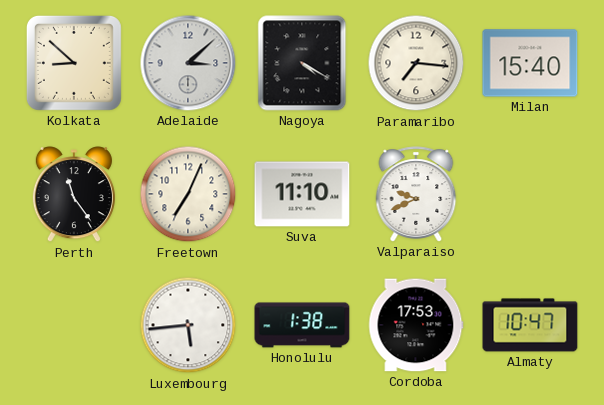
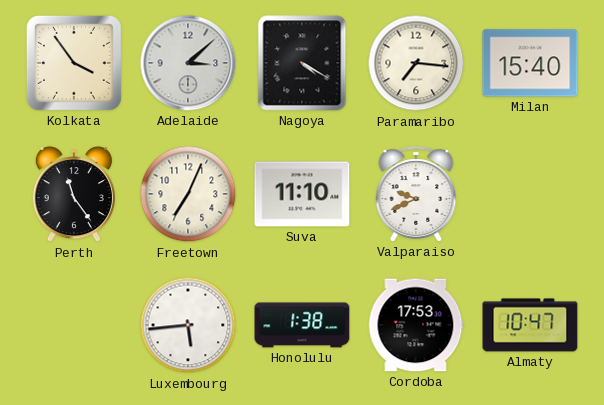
Kolkata: 8:52 -> 3:54 (74, 63)
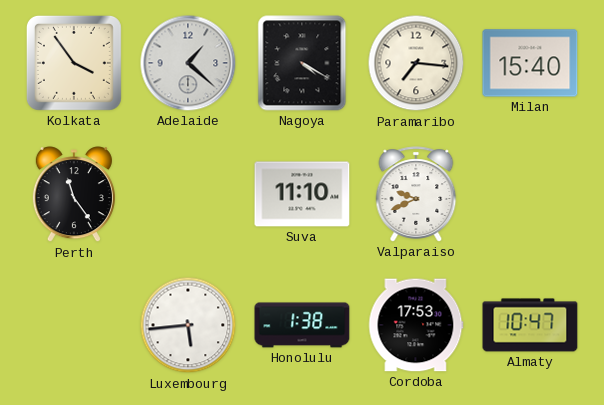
Adelaide: 3:08 -> 1:22 (188, 63)
Freetown: 7:04 -> none (188, 194)
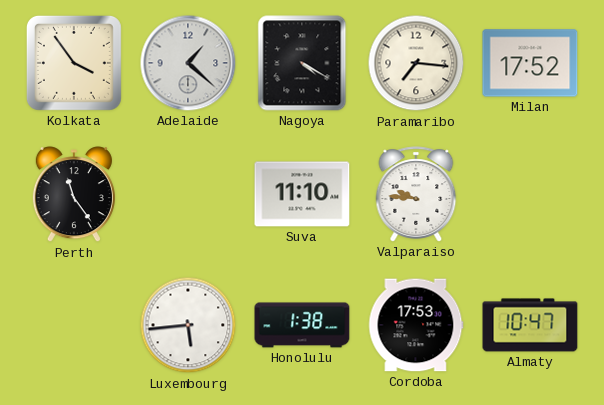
Milan: 15:40 -> 17:52 (530, 63)
Valparaiso: 9:41 -> 9:46 (416, 194)
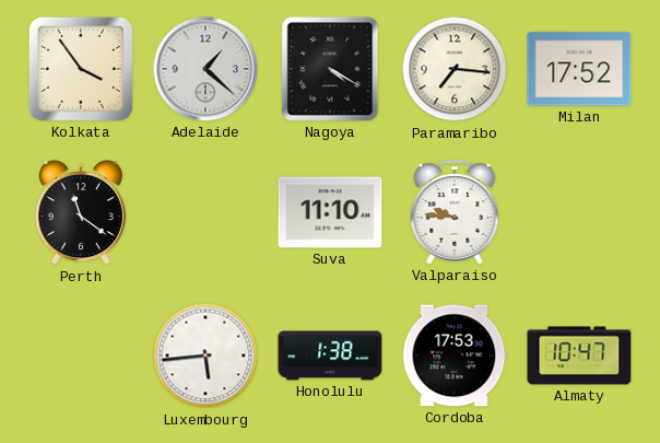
Perth: 11:24 -> 11:21 (81, 213)
